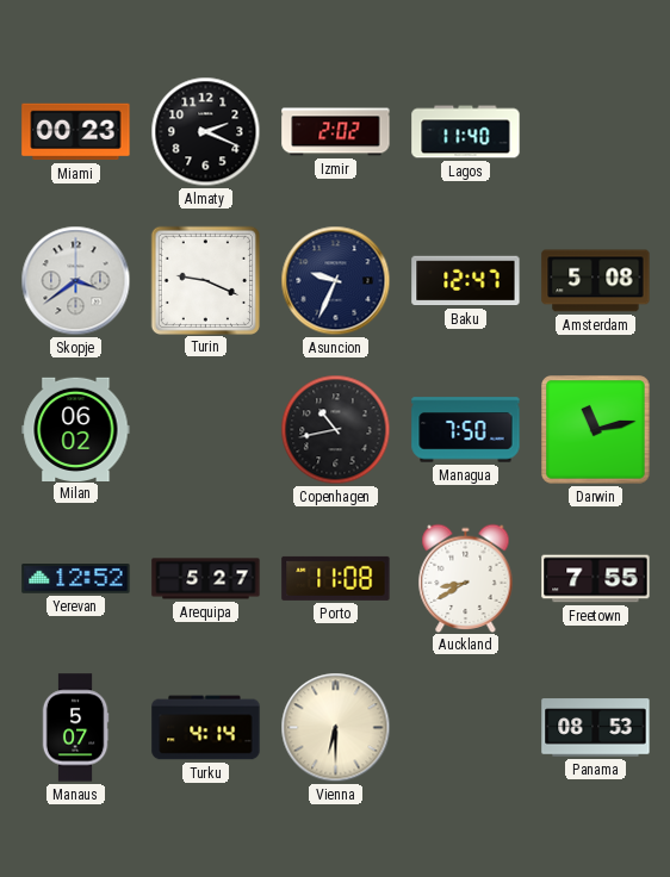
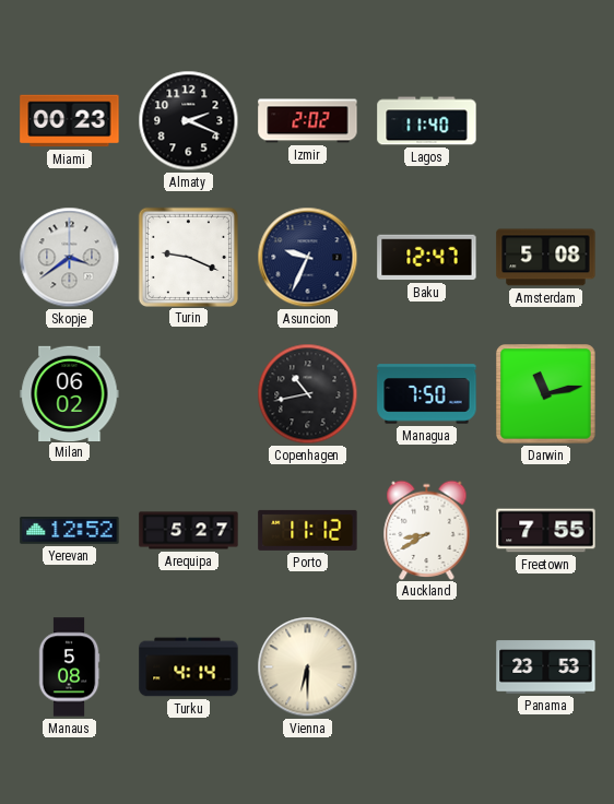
Porto: 11:08 -> 11:12 (308, 530)
Manaus: 5:07 -> 5:08 (69, 667)
Panama: 08:53 -> 23:53 (546, 667)
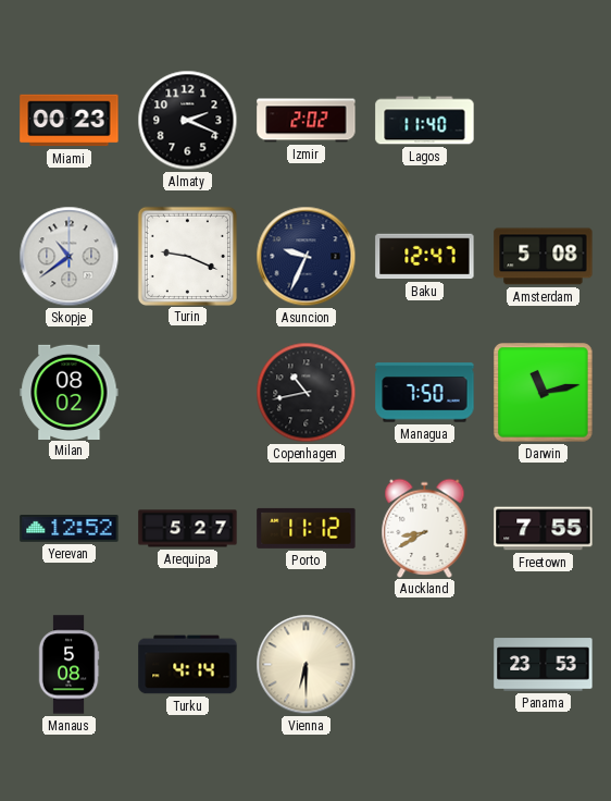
Skopje: 3:39 -> 10:39 (70, 257)
Milan: 06:02 -> 08:02 (70, 392)
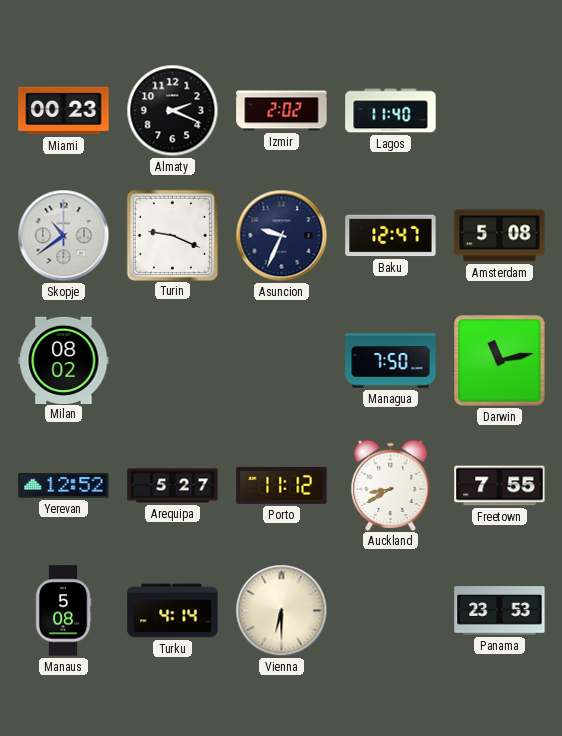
Copenhagen: 10:43 -> none (307, 393)
